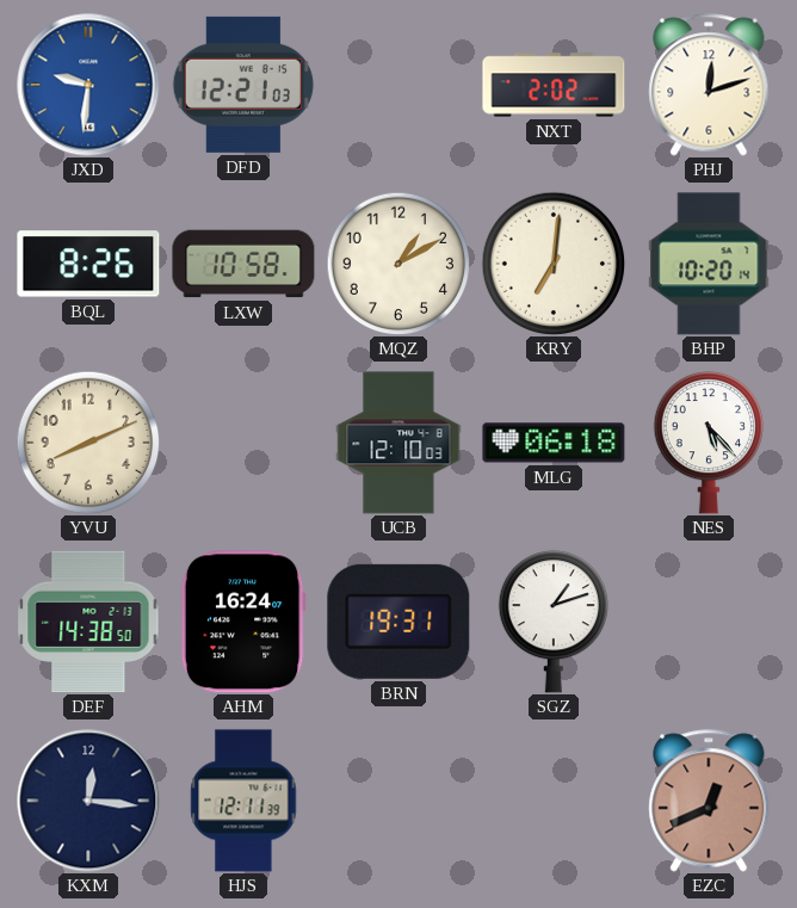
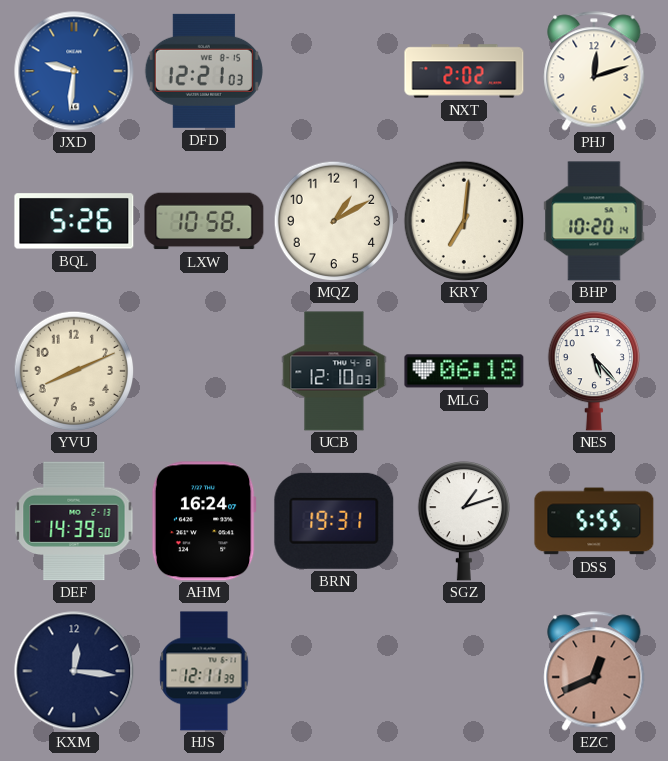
BQL: 8:26 -> 5:26 (74, 221)
DEF: 14:38 -> 14:39 (74, 521)
DSS: none -> 5:55 (594, 521)
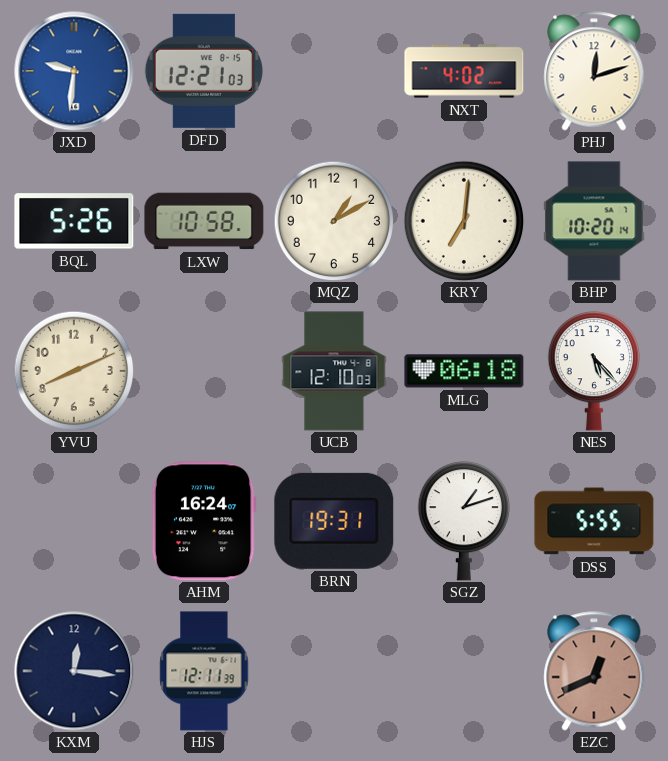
NXT: 2:02 -> 4:02 (464, 71)
DEF: 14:39 -> none (74, 521)
